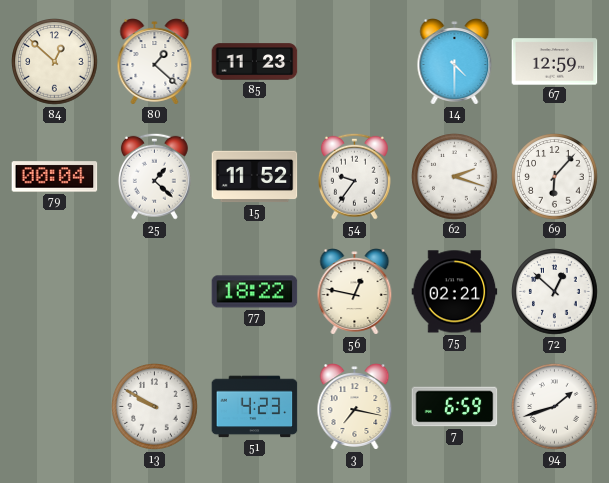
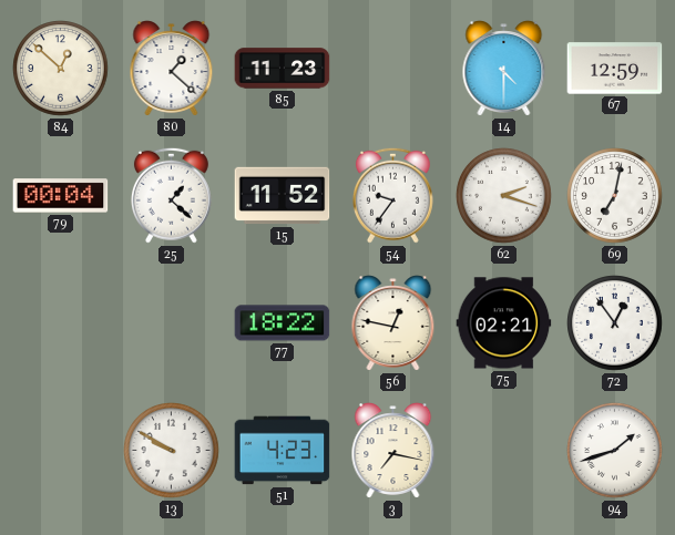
69: 6:07 -> 7:02 (615, 196)
72: 12:52 -> 12:54 (615, 323)
7: 6:59 -> none (455, 407)
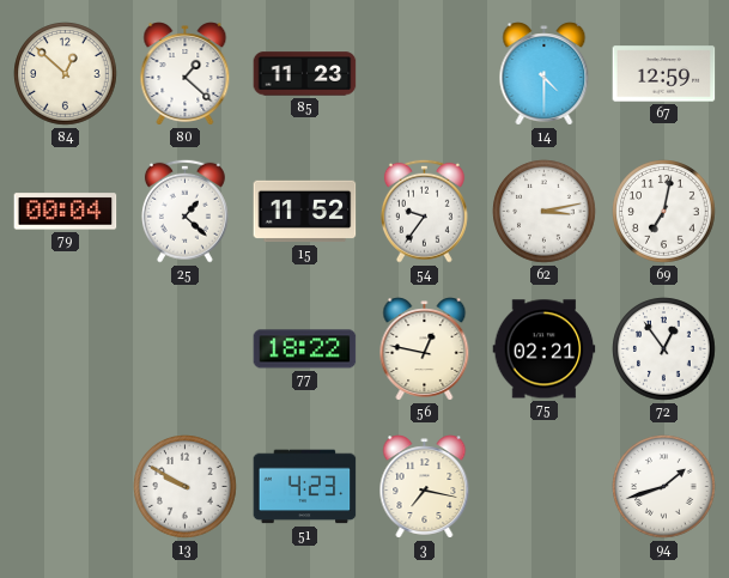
62: 2:18 -> 3:13 (545, 212)
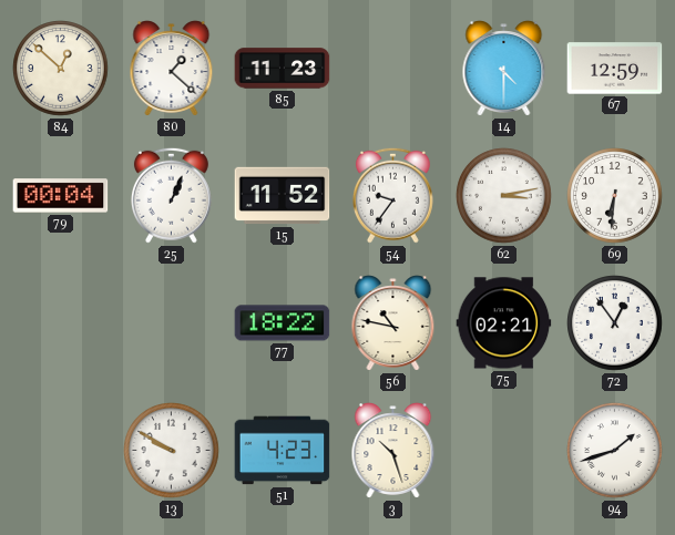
25: 1:22 -> 1:04 (171, 195)
69: 7:02 -> 6:31 (615, 196)
56: 12:47 -> 10:47 (393, 323)
3: 7:17 -> 10:27 (393, 451)
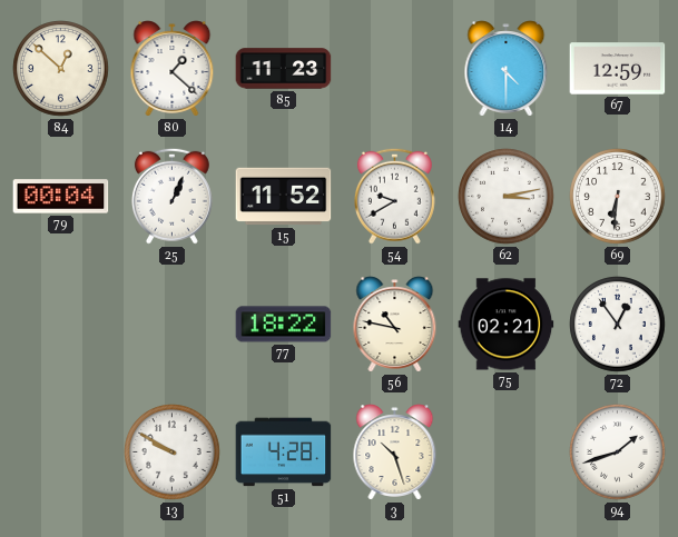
54: 9:36 -> 9:40 (394, 196)
51: 4:23 -> 4:28 (284, 453)
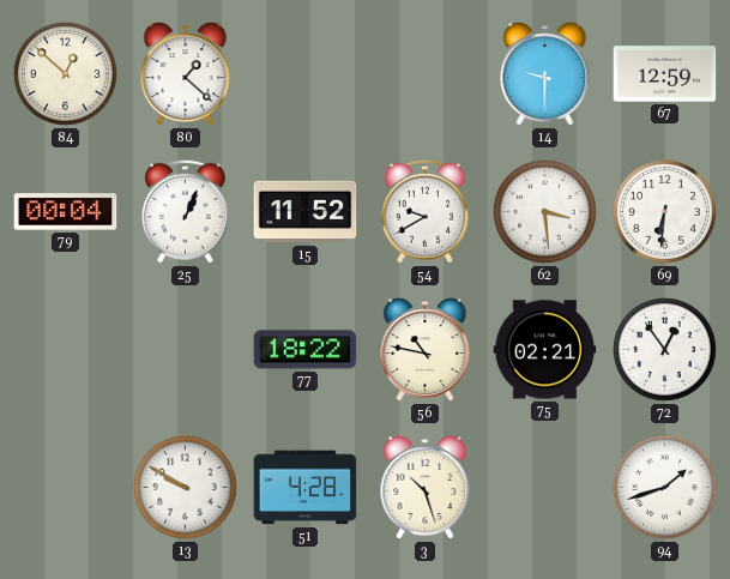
85: 11:23 -> none (284, 69)
14: 4:30 -> 9:30 (545, 74)
62: 3:13 -> 3:29 (545, 212)
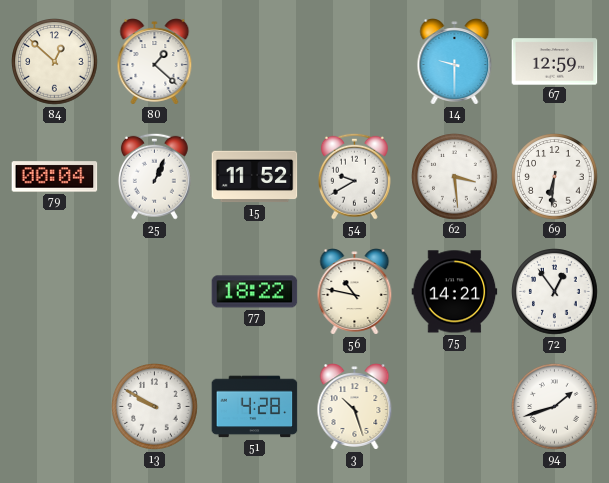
75: 02:21 -> 14:21 (455, 292)
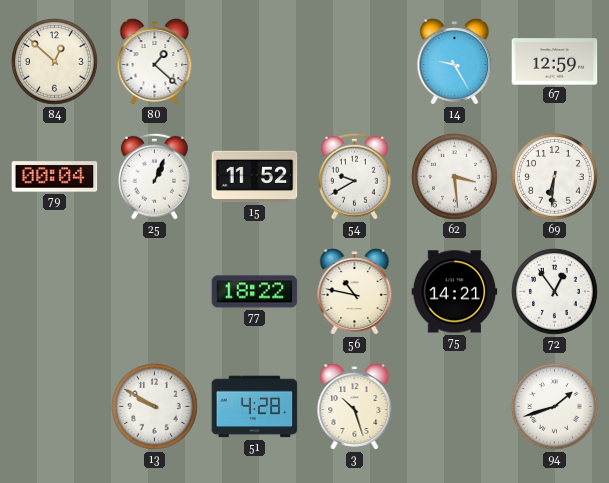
14: 9:30 -> 9:25 (455, 62)
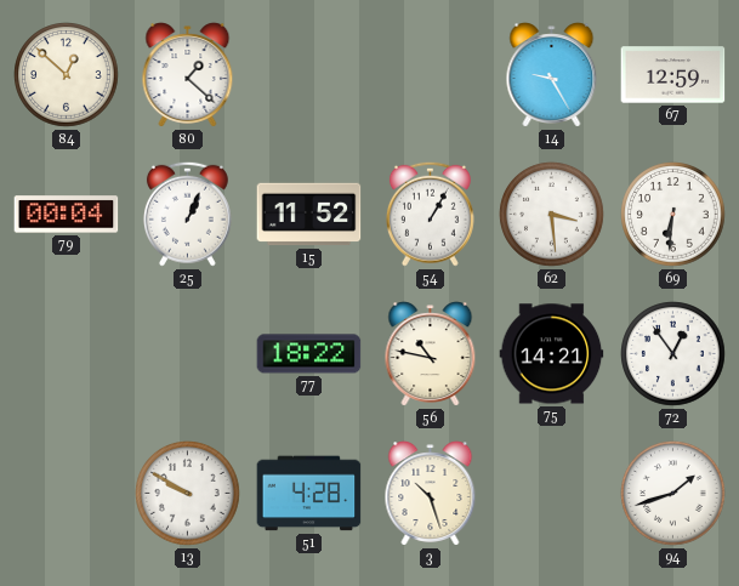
54: 9:40 -> 1:05 (430, 214)
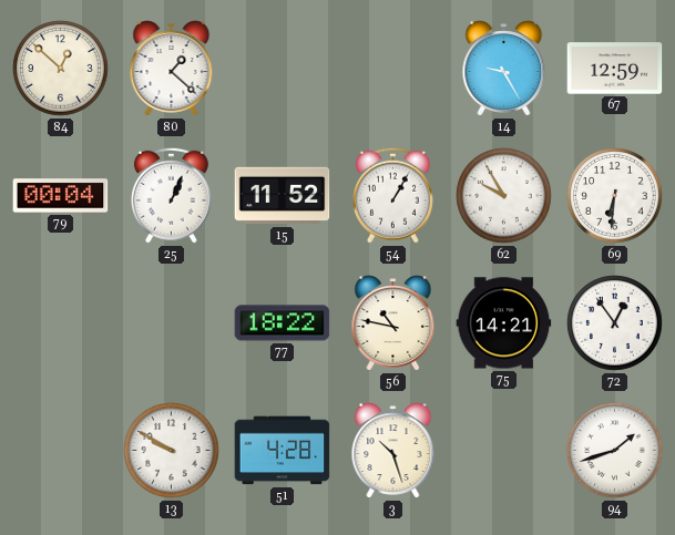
62: 3:29 -> 9:55 (504, 196)
